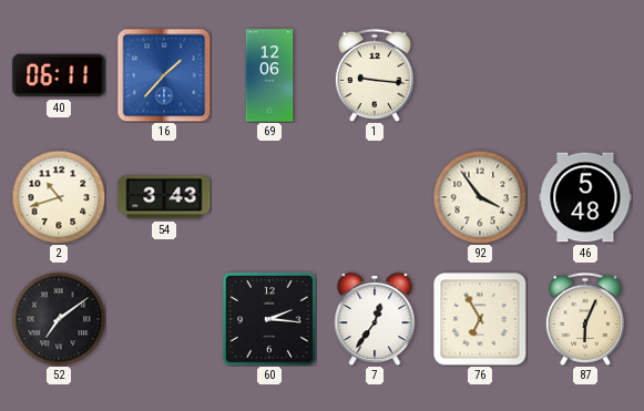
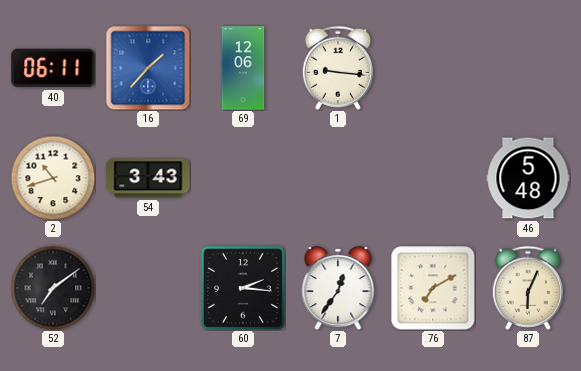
92: 3:54 -> none (480, 197)
76: 6:55 -> 7:10 (433, 288)
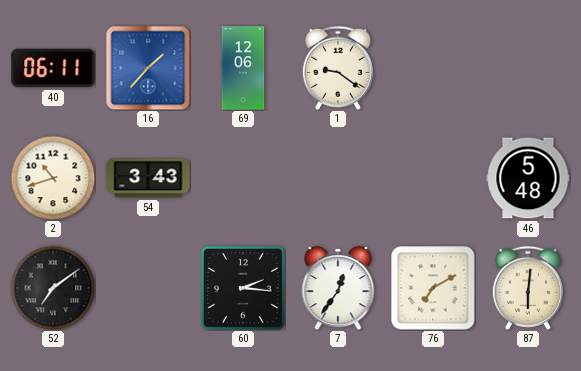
1: 9:16 -> 9:21 (338, 68)
87: 6:04 -> 6:01 (528, 288)
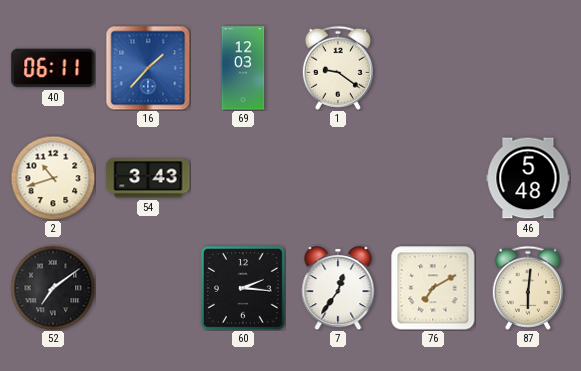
69: 12:06 -> 12:03 (243, 68)
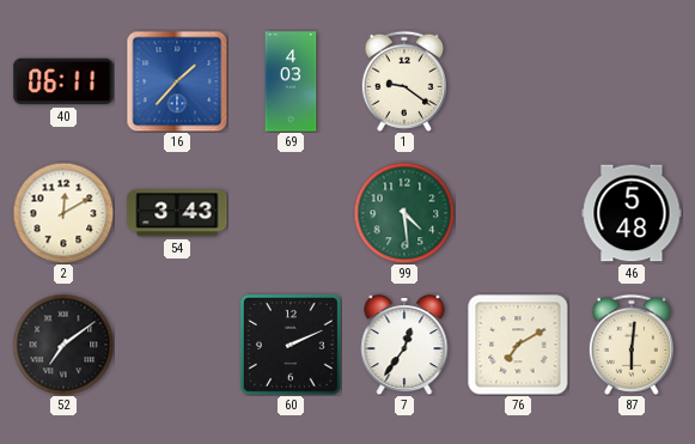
69: 12:03 -> 4:03 (291, 81)
2: 10:42 -> 12:10 (63, 213)
99: none -> 4:29 (404, 213)
60: 2:16 -> 2:11 (291, 345)
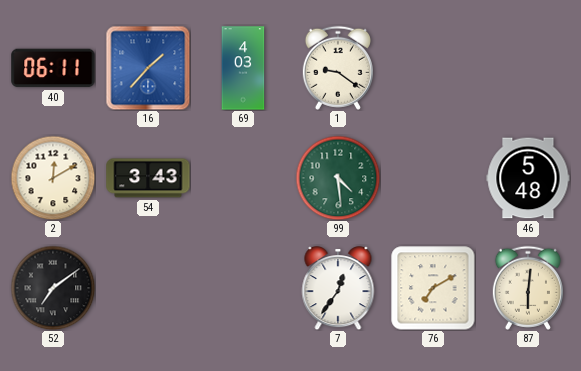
60: 2:11 -> none (291, 345)
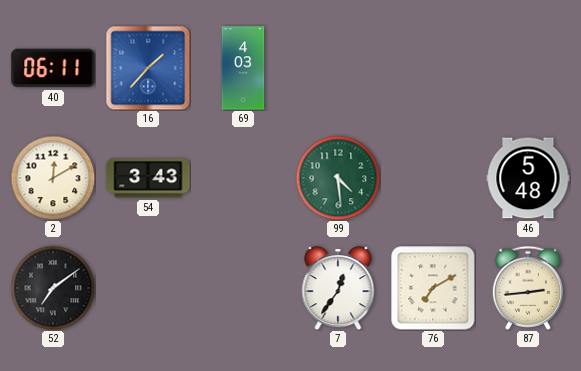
1: 9:21 -> none (338, 68)
87: 6:01 -> 2:44 (528, 288)
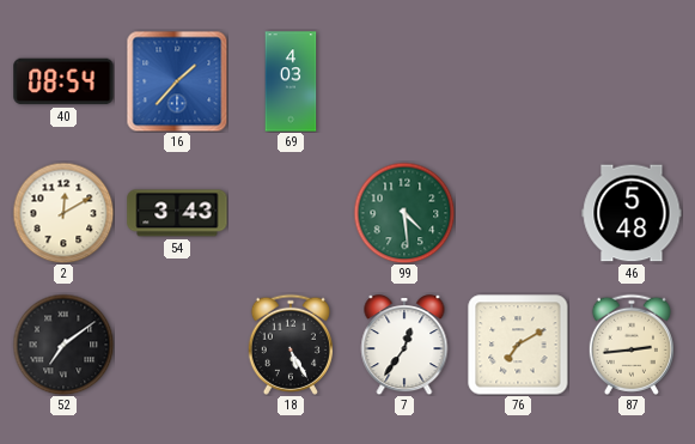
40: 06:11 -> 08:54 (63, 81)
18: none -> 5:25 (291, 345)
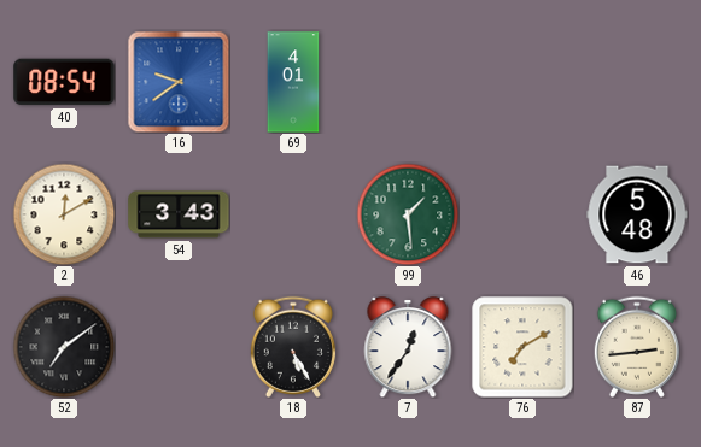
16: 1:37 -> 9:39 (179, 82)
69: 4:03 -> 4:01 (293, 82)
99: 4:29 -> 1:29 (408, 214)
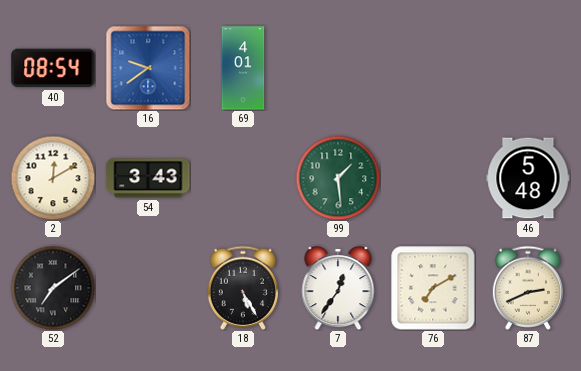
87: 2:44 -> 2:41 (528, 288)
